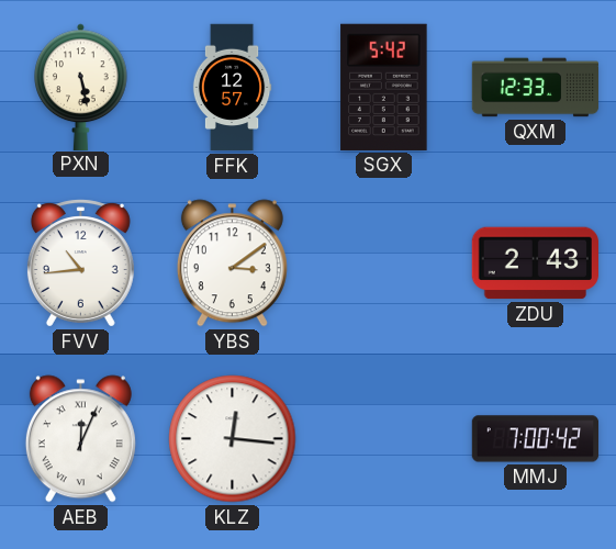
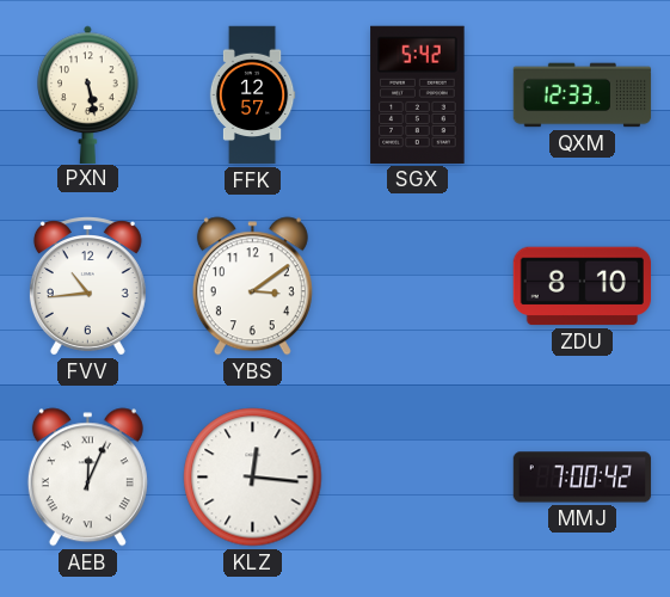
ZDU: 2:43 -> 8:10 (582, 287)
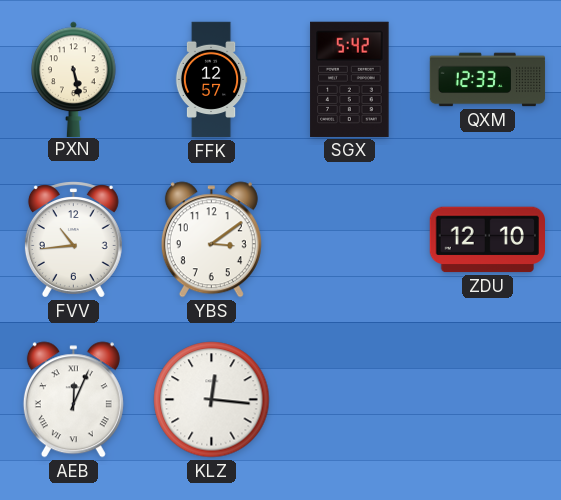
ZDU: 8:10 -> 12:10 (487, 240)
MMJ: 7:00 -> none (583, 478)
